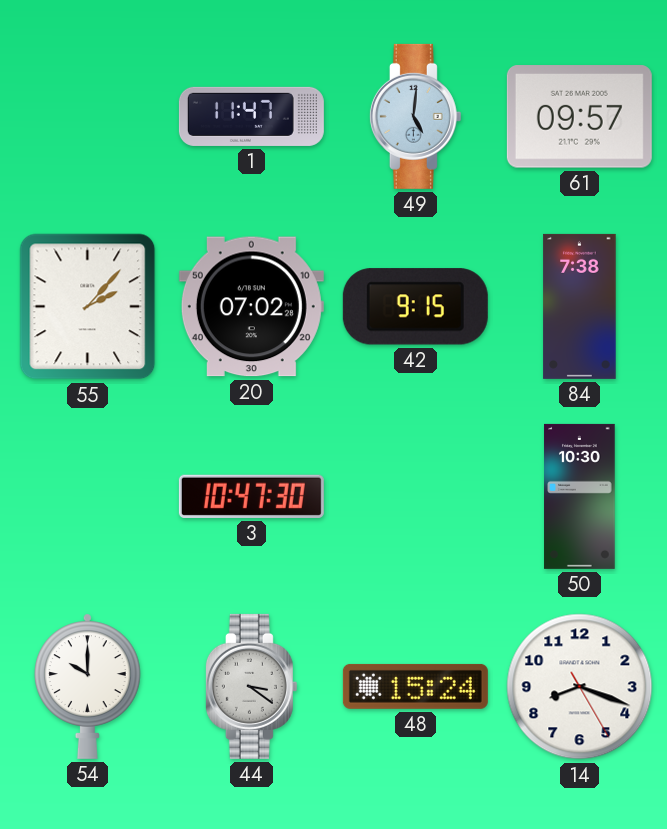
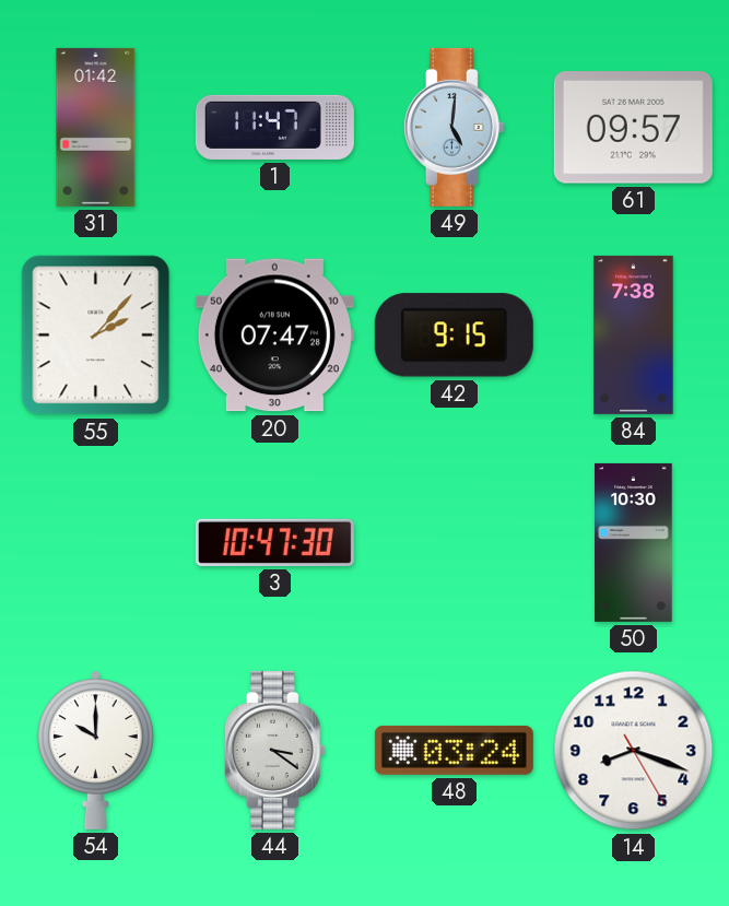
31: none -> 01:42 (96, 127)
20: 07:02 -> 07:47 (274, 336)
48: 15:24 -> 03:24 (454, 750)
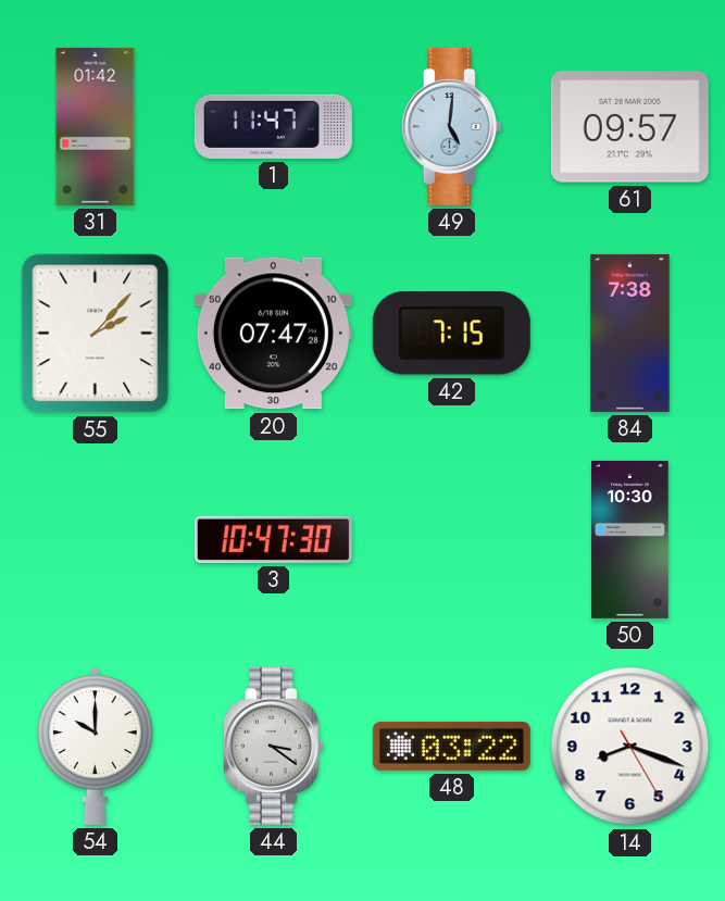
42: 9:15 -> 7:15 (451, 334)
48: 03:24 -> 03:22 (451, 746)
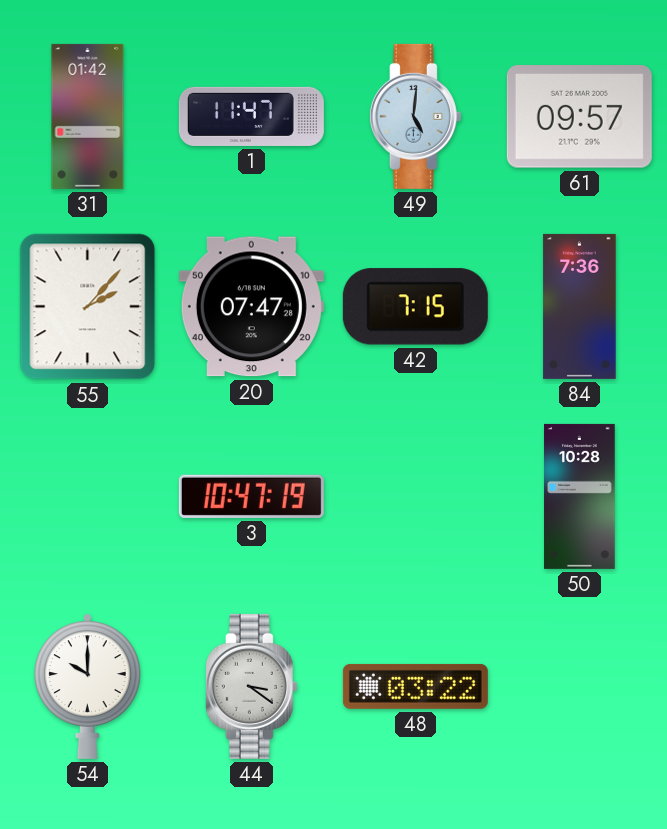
84: 7:38 -> 7:36 (580, 306)
3: 10:47:30 -> 10:47:19 (251, 496)
50: 10:30 -> 10:28 (580, 496)
14: 8:18 -> none (630, 747)
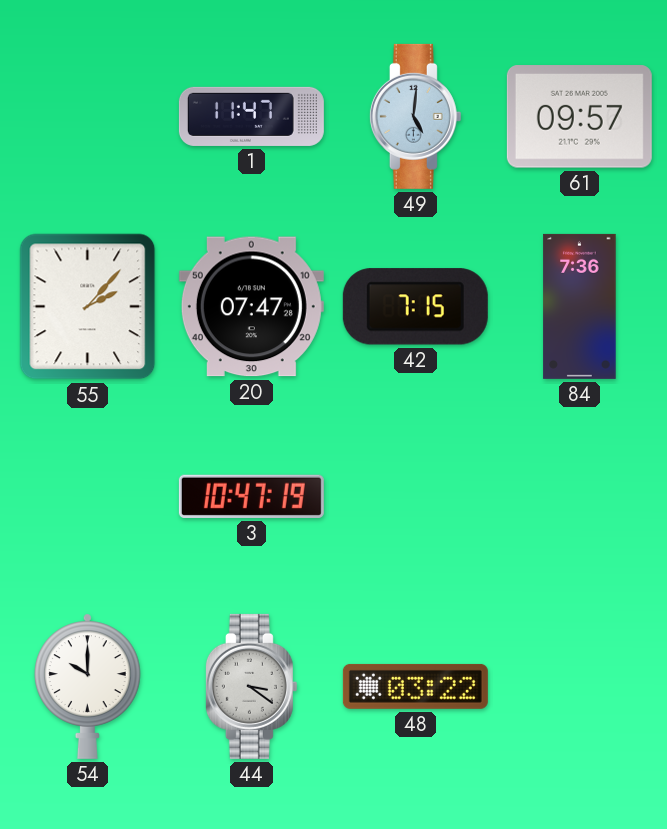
31: 01:42 -> none (88, 116)
50: 10:28 -> none (580, 496)
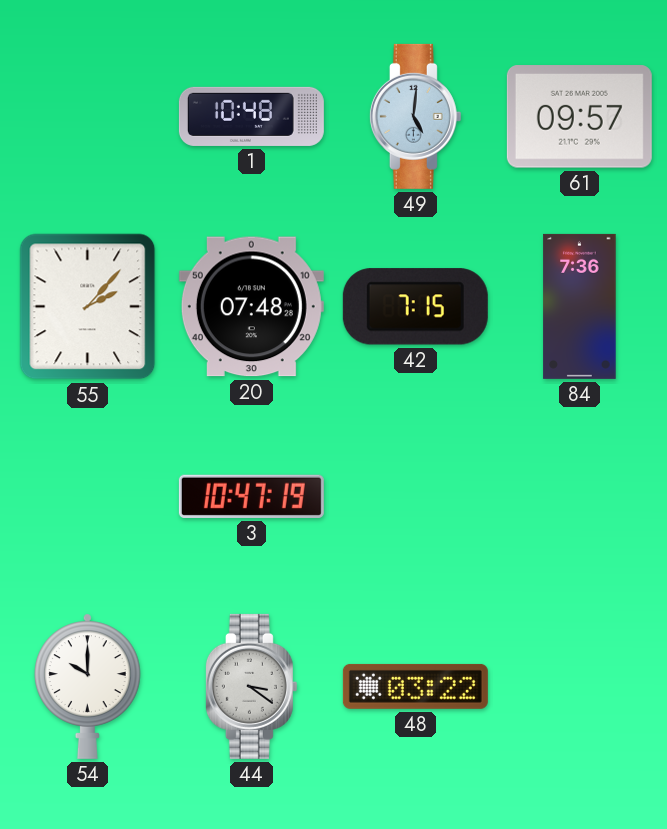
1: 11:47 -> 10:48 (251, 116)
20: 07:47 -> 07:48 (251, 307)
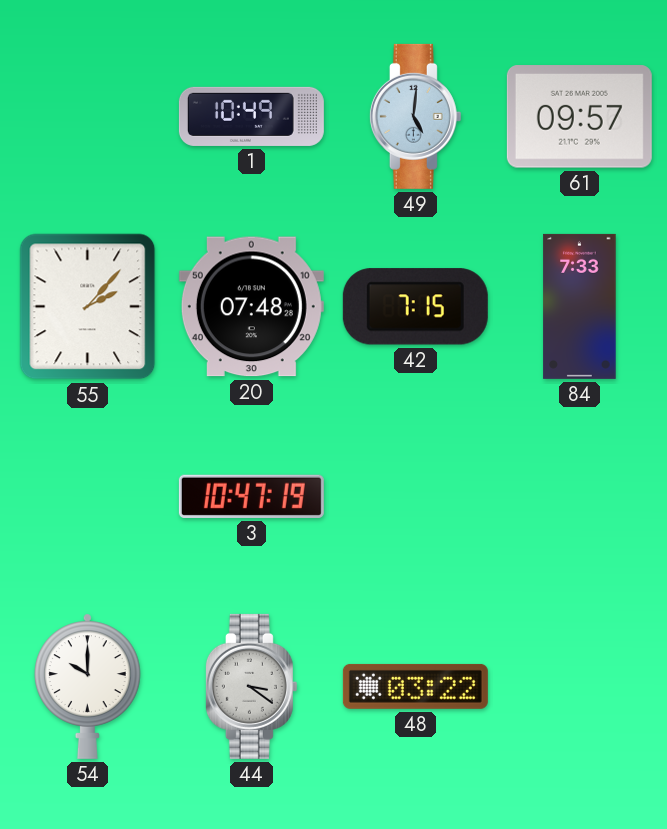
1: 10:48 -> 10:49 (251, 116)
84: 7:36 -> 7:33 (580, 306)
